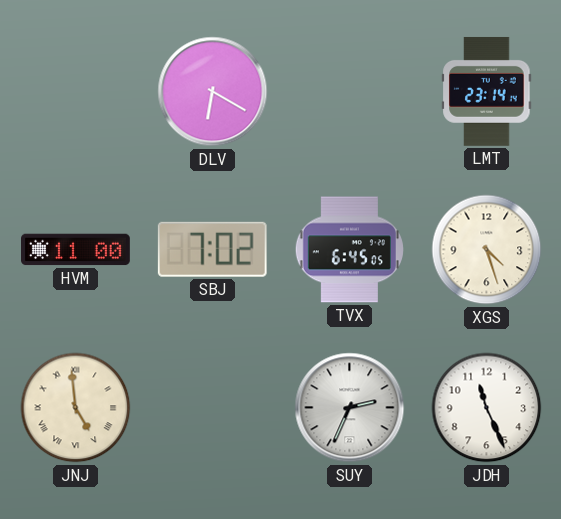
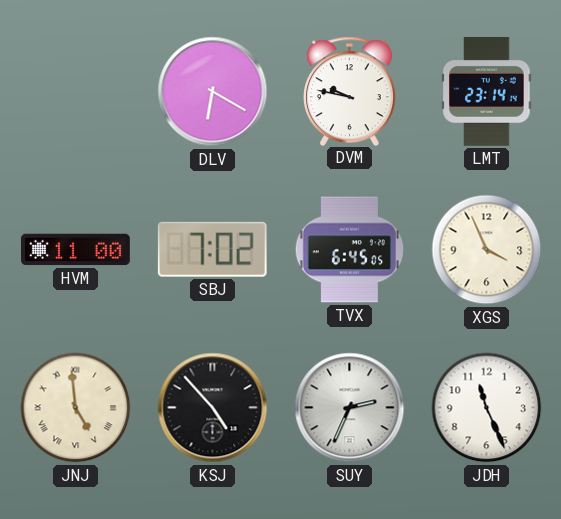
DVM: none -> 9:47 (350, 91)
XGS: 4:27 -> 3:56 (487, 250)
KSJ: none -> 4:53 (213, 408)
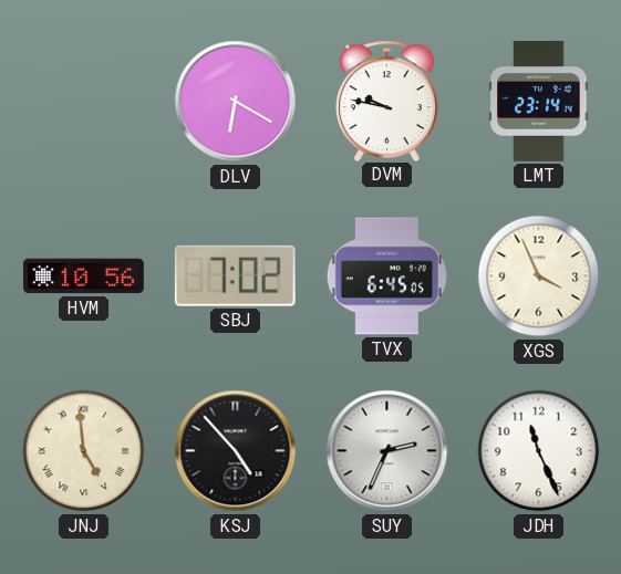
HVM: 11:00 -> 10:56 (84, 276)
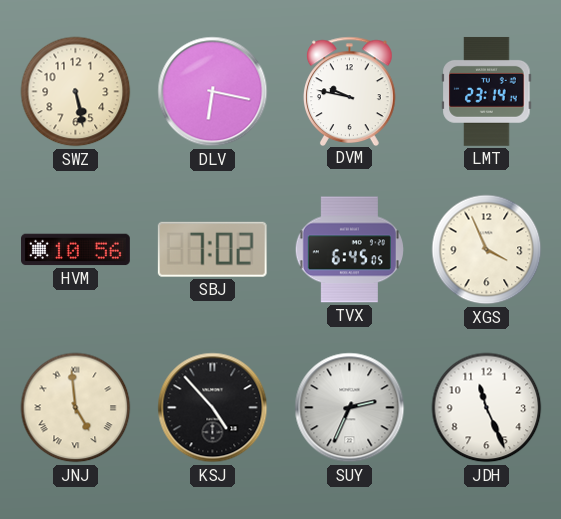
SWZ: none -> 5:28 (76, 92)
DLV: 6:20 -> 6:17 (213, 92)
